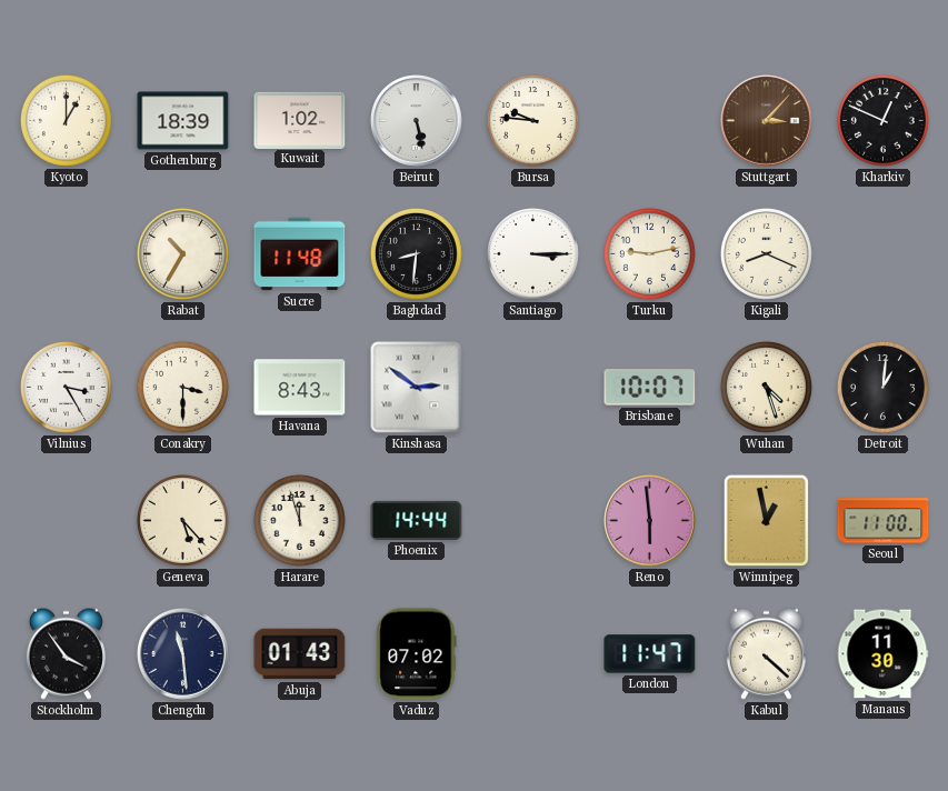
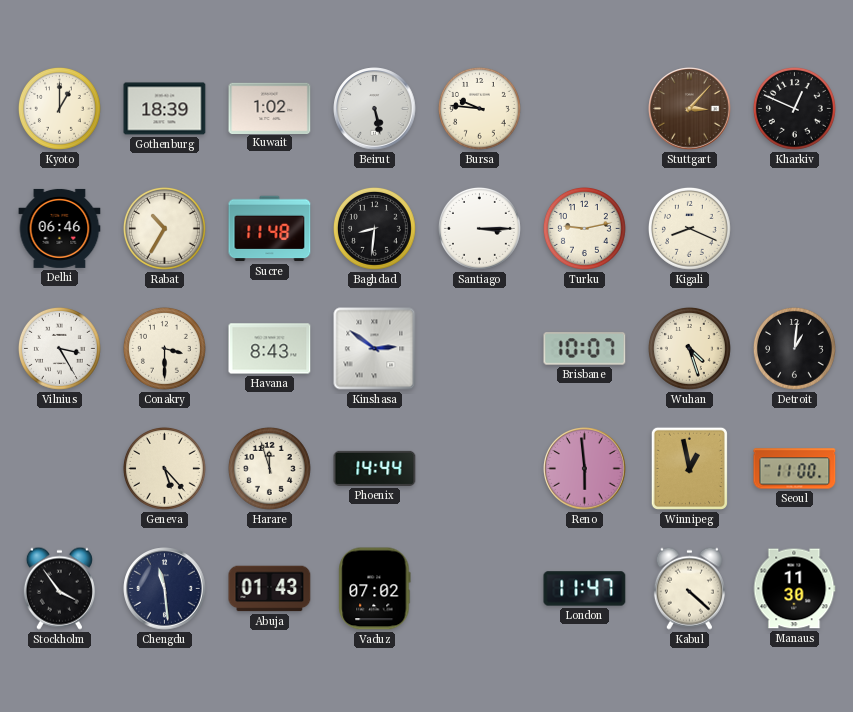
Delhi: none -> 06:46 (60, 228)
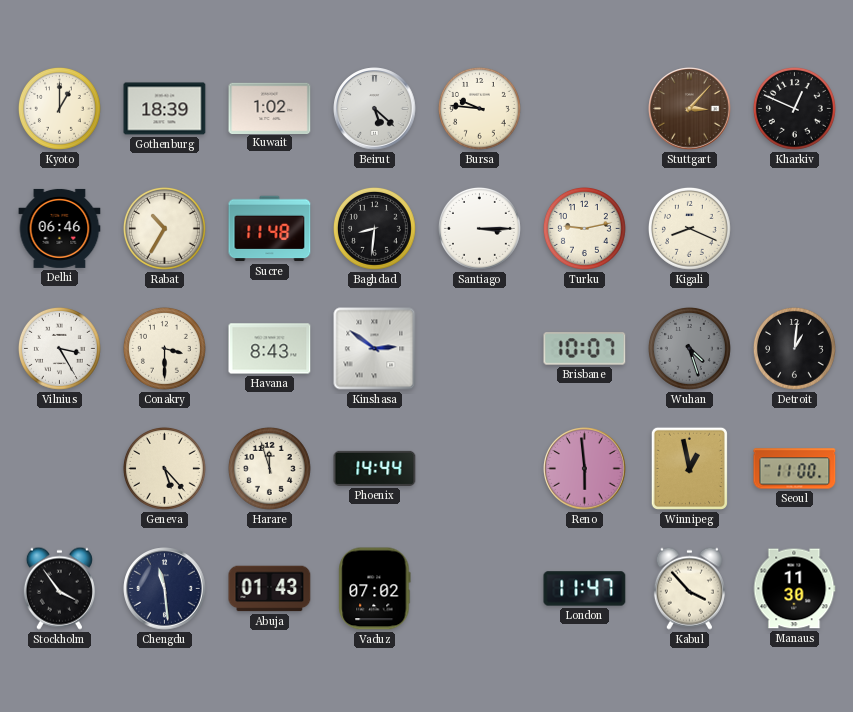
Beirut: 5:28 -> 5:22 (375, 109)
Wuhan dial: cream -> grey (689, 348)
Kabul: 4:22 -> 3:53 (689, 588)
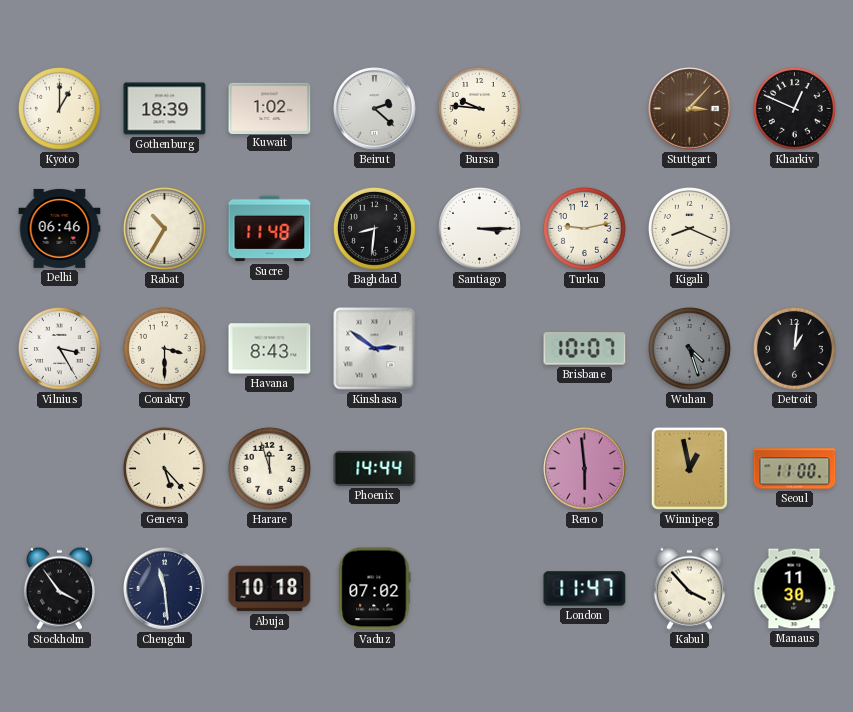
Beirut: 5:22 -> 2:22 (375, 109)
Abuja: 01:43 -> 10:18 (270, 589)
